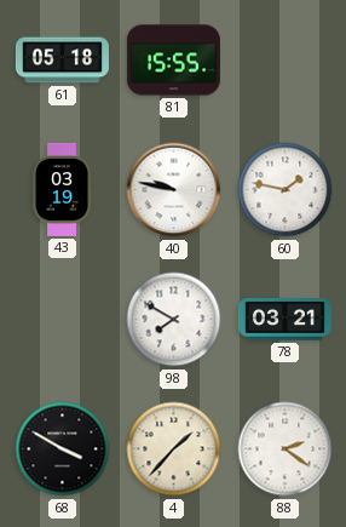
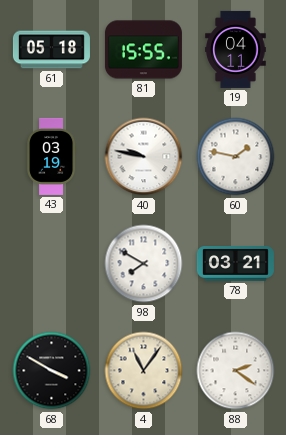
19: none -> 04:11 (236, 49)
4: 1:37 -> 11:06 (144, 371)
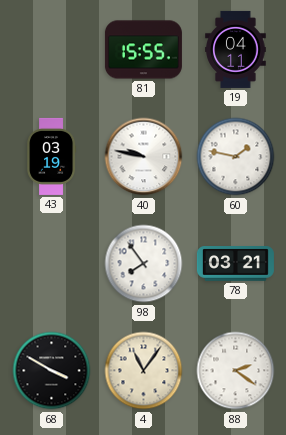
61: 05:18 -> none (51, 50)
98: 7:50 -> 7:54 (144, 264)
